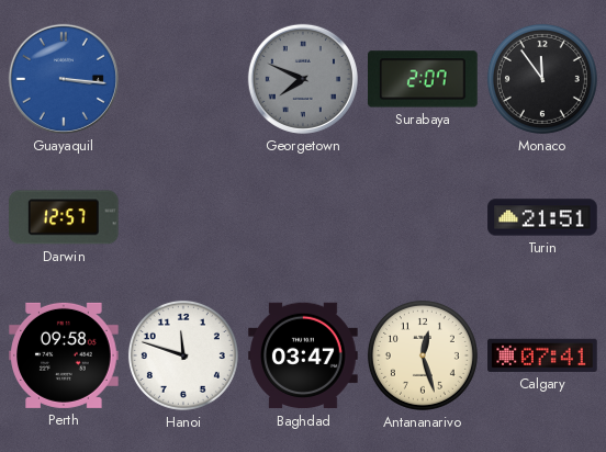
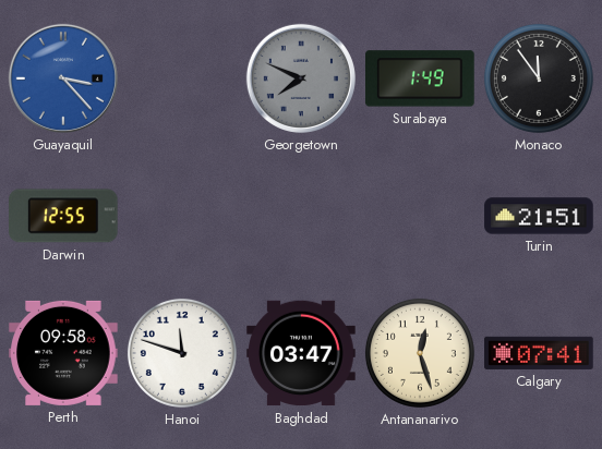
Guayaquil: 3:16 -> 3:23 (63, 78)
Surabaya: 2:07 -> 1:49 (421, 78)
Darwin: 12:57 -> 12:55 (64, 216)
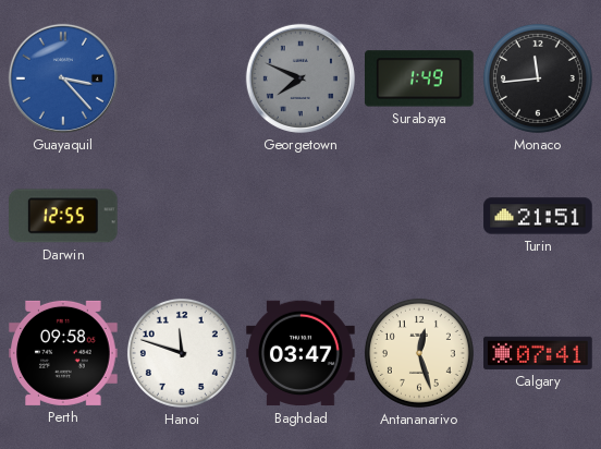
Monaco: 11:54 -> 11:44 (538, 78)
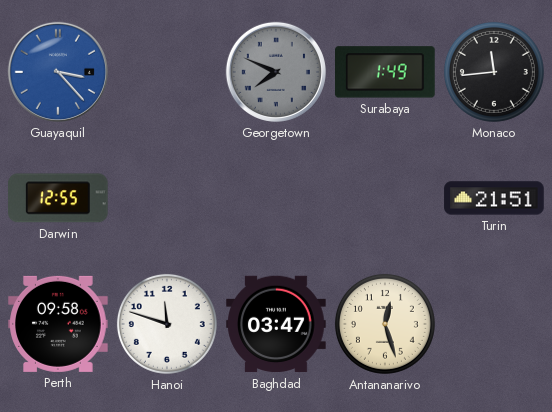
Calgary: 07:41 -> none (538, 353)
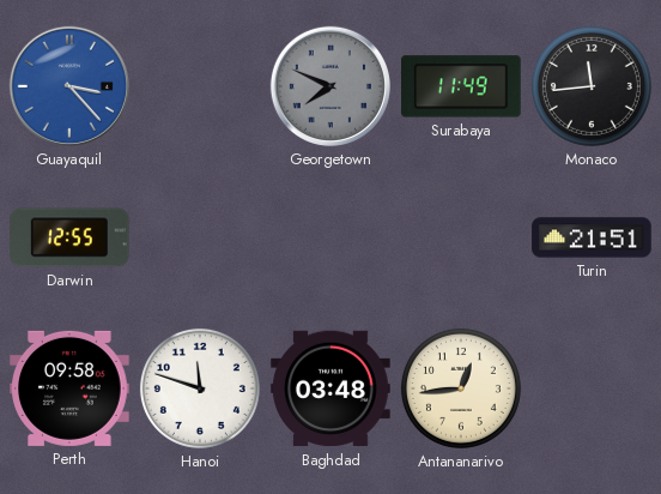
Surabaya: 1:49 -> 11:49 (462, 86)
Baghdad: 03:47 -> 03:48 (330, 388)
Antananarivo: 12:27 -> 12:44 (461, 388)
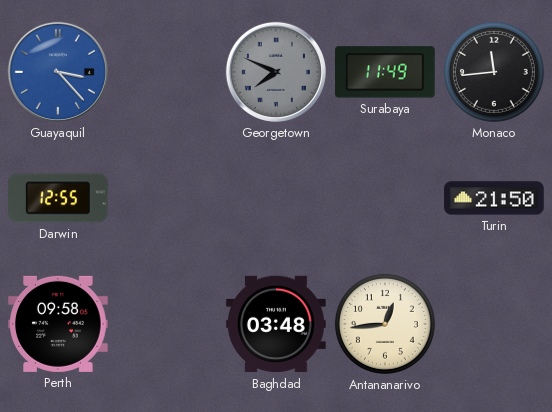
Turin: 21:51 -> 21:50 (494, 198)
Hanoi: 11:48 -> none (200, 388)
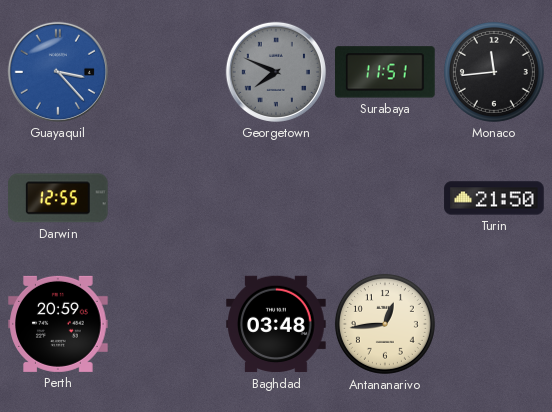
Surabaya: 11:49 -> 11:51 (386, 72)
Perth: 09:58 -> 20:59 (58, 324)
